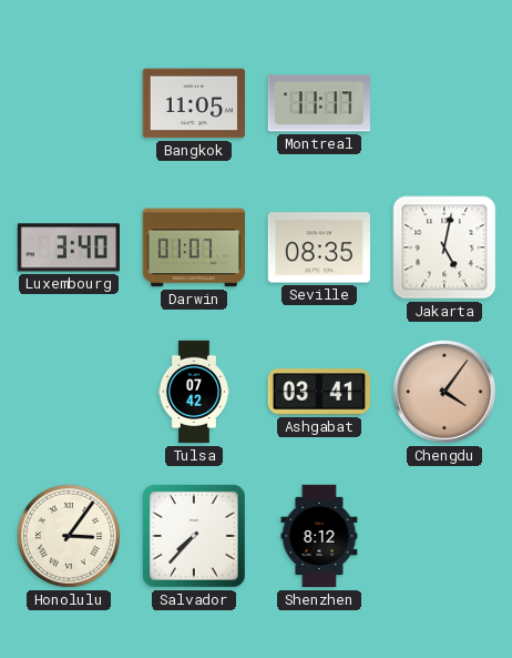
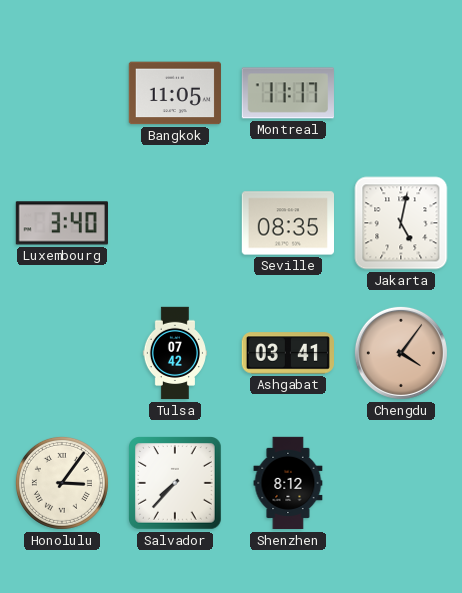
Darwin: 01:07 -> none (193, 247)
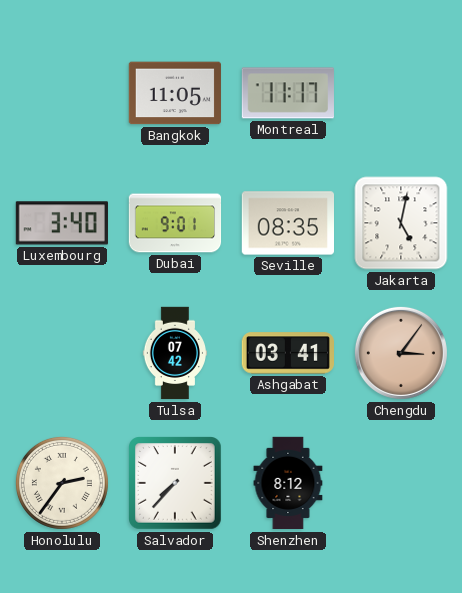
Dubai: none -> 9:01 (175, 223)
Chengdu: 4:06 -> 3:06 (401, 353)
Honolulu: 3:06 -> 2:36 (62, 483)
